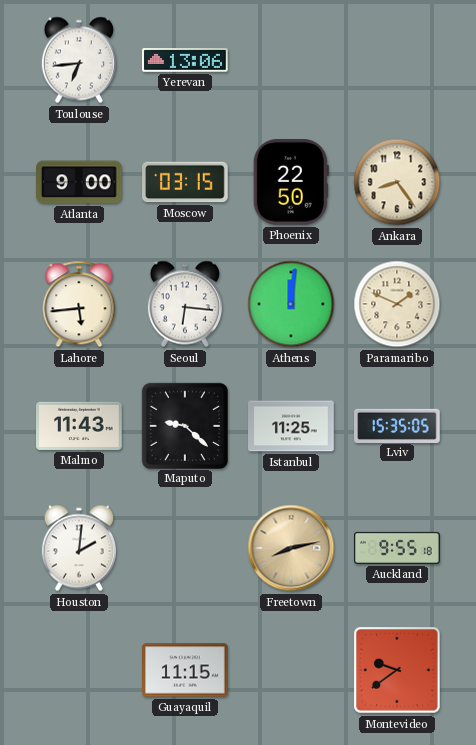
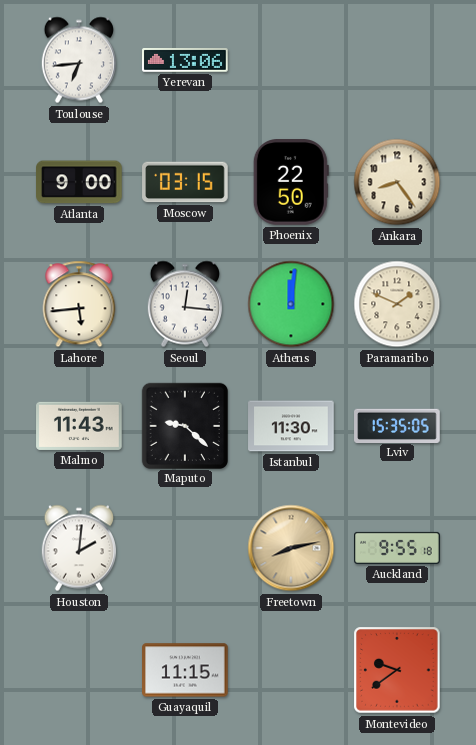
Seoul: 6:16 -> 12:16 (185, 304)
Istanbul: 11:25 -> 11:30 (291, 426)
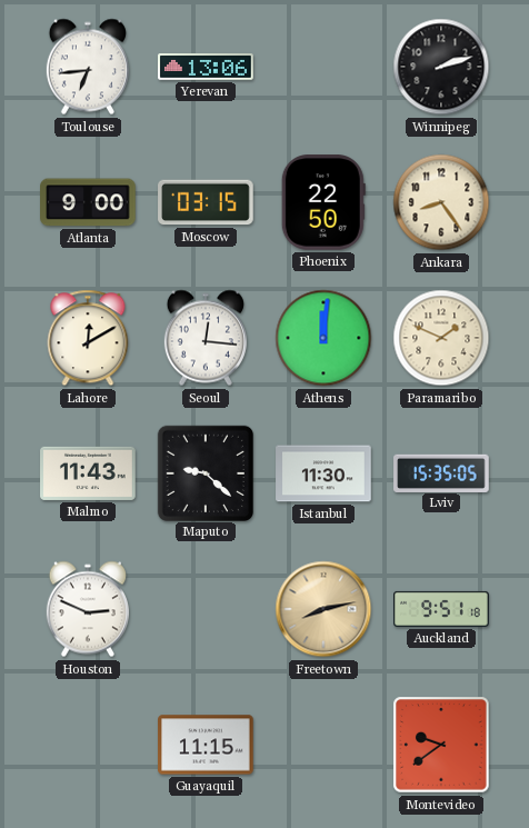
Winnipeg: none -> 2:12 (441, 67)
Lahore: 5:44 -> 12:10 (88, 338)
Houston: 2:01 -> 2:49 (88, 609)
Auckland: 9:55 -> 9:51 (441, 609)
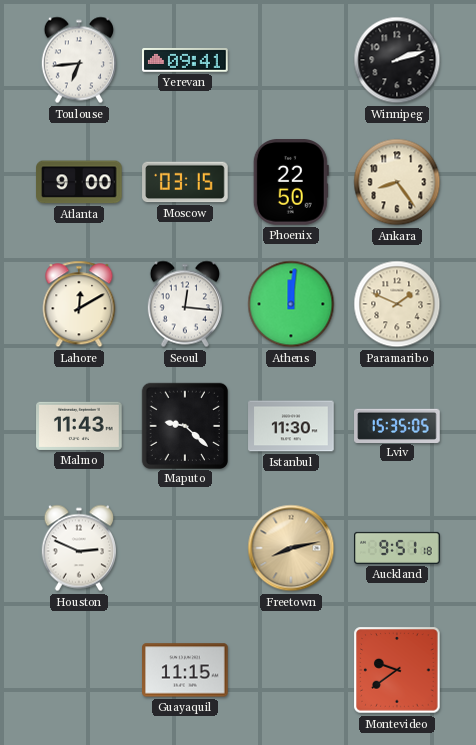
Yerevan: 13:06 -> 09:41 (185, 60)
